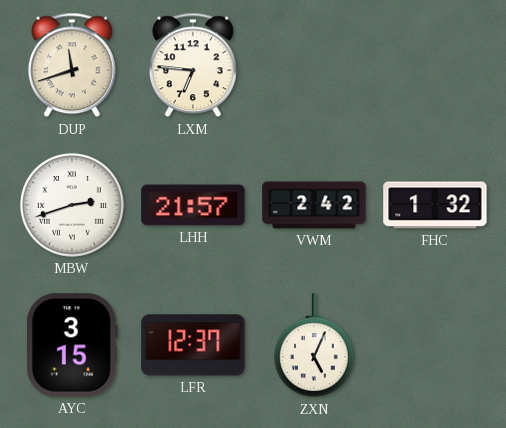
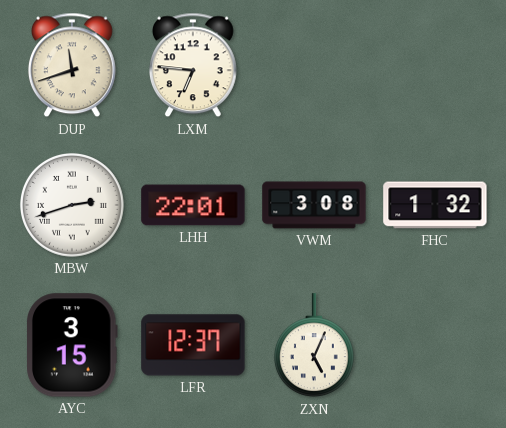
LHH: 21:57 -> 22:01 (193, 205)
VWM: 2:42 -> 3:08 (314, 205)
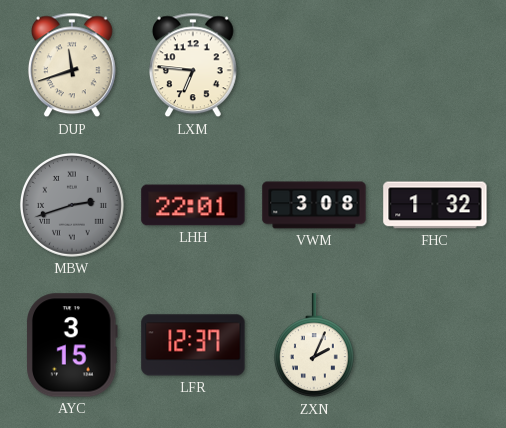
MBW dial: white -> grey (72, 205)
ZXN: 5:04 -> 2:04 (314, 346)
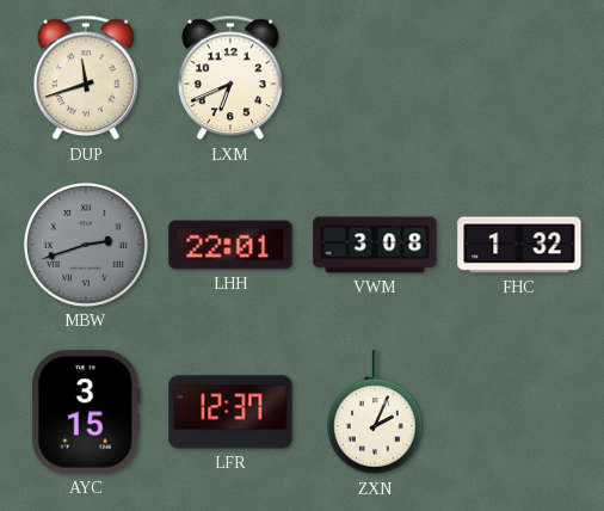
LXM: 6:46 -> 6:41 (230, 78)
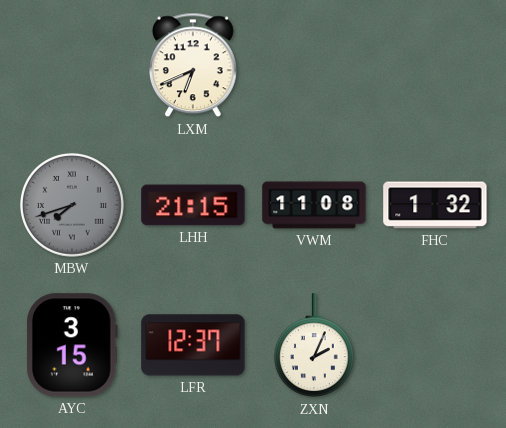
DUP: 11:42 -> none (86, 78)
MBW: 2:42 -> 7:42 (72, 205)
LHH: 22:01 -> 21:15 (193, 205)
VWM: 3:08 -> 11:08 (314, 205)
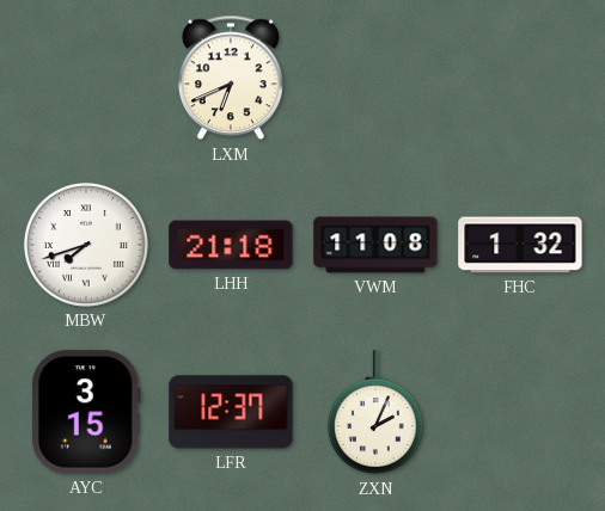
MBW dial: grey -> white (86, 245)
LHH: 21:15 -> 21:18 (231, 245)
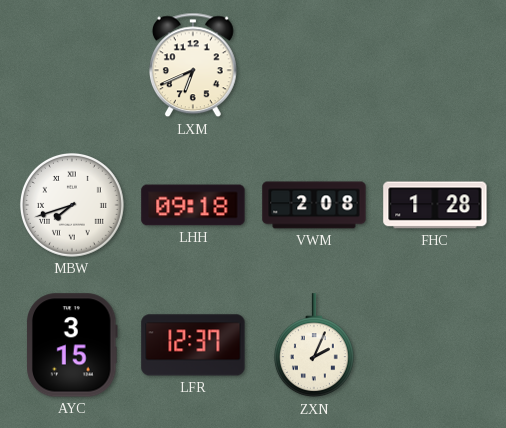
LHH: 21:18 -> 09:18 (193, 205)
VWM: 11:08 -> 2:08 (314, 205)
FHC: 1:32 -> 1:28 (435, 205)
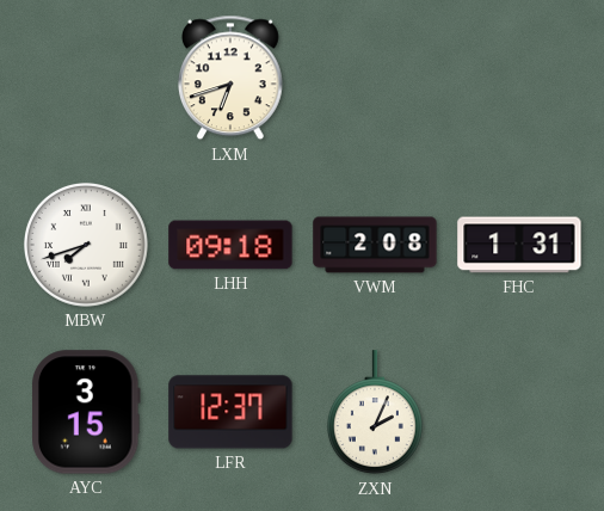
LXM: 6:41 -> 6:42 (230, 78)
FHC: 1:28 -> 1:31 (519, 245)
